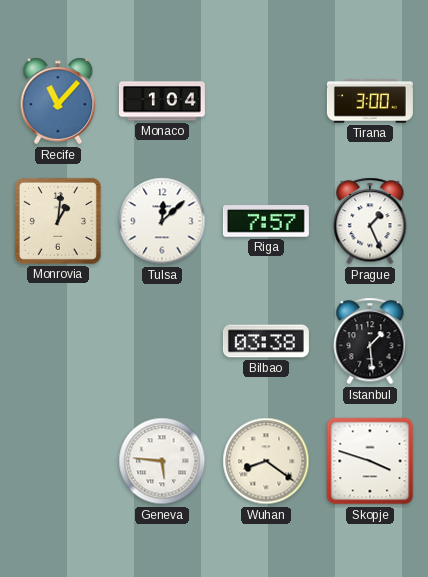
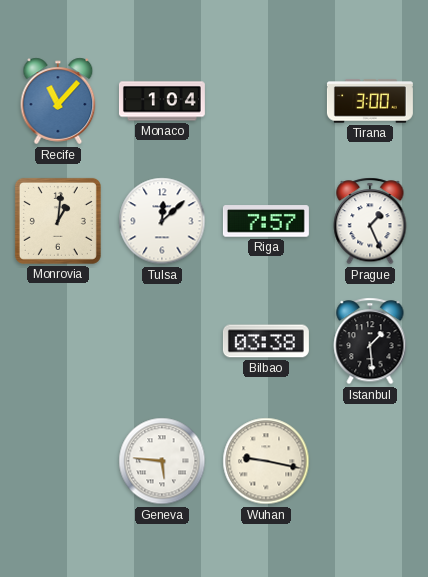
Wuhan: 8:21 -> 9:17 (266, 461)
Skopje: 3:48 -> none (370, 461)
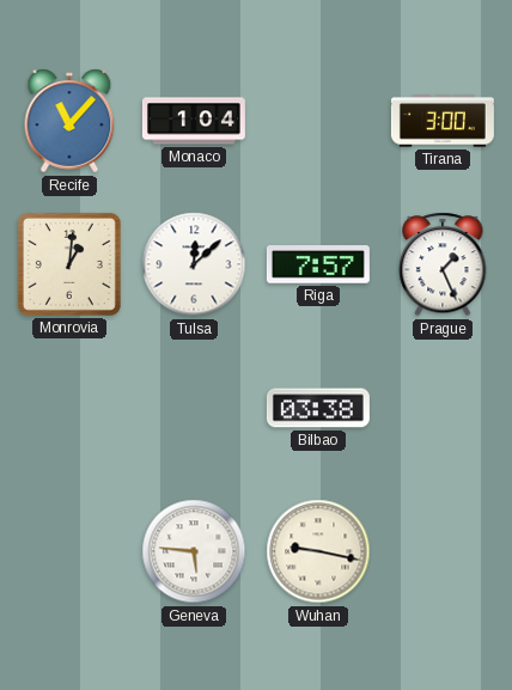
Istanbul: 1:29 -> none (370, 341)
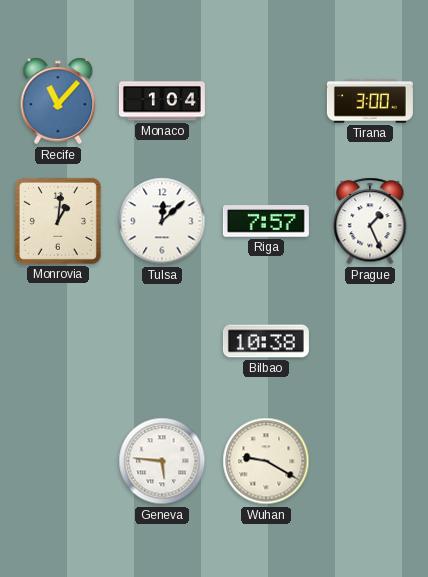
Bilbao: 03:38 -> 10:38 (266, 341)
Wuhan: 9:17 -> 9:20 (266, 461)
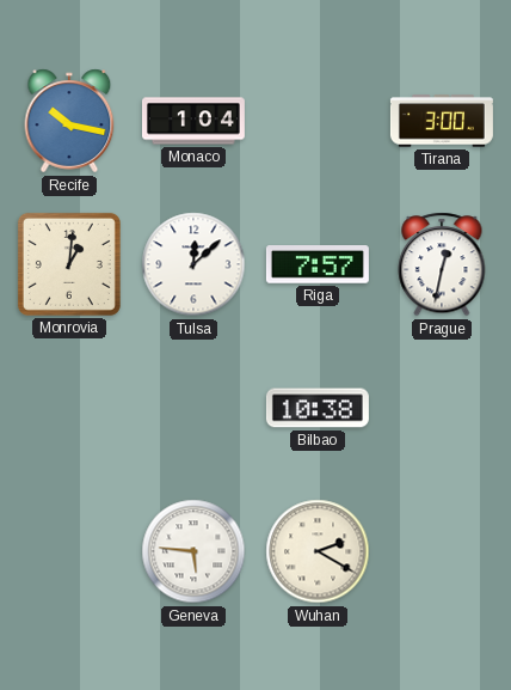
Recife: 11:07 -> 10:17 (69, 121)
Prague: 1:26 -> 12:32 (442, 264)
Wuhan: 9:20 -> 2:20 (318, 551)
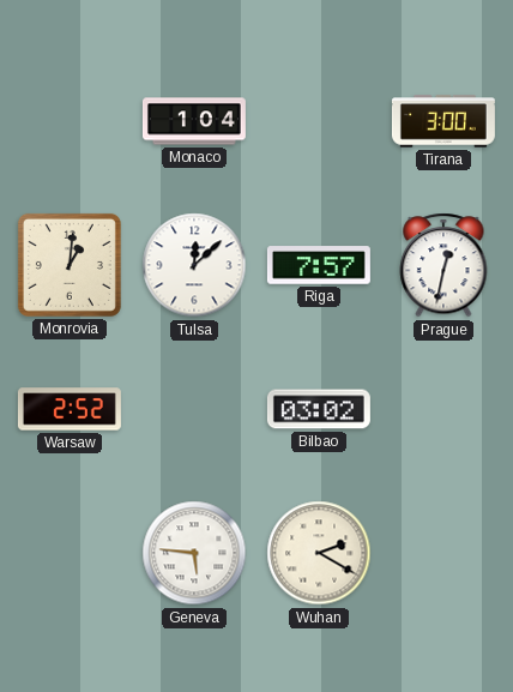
Recife: 10:17 -> none (69, 121)
Warsaw: none -> 2:52 (70, 409)
Bilbao: 10:38 -> 03:02 (319, 409)
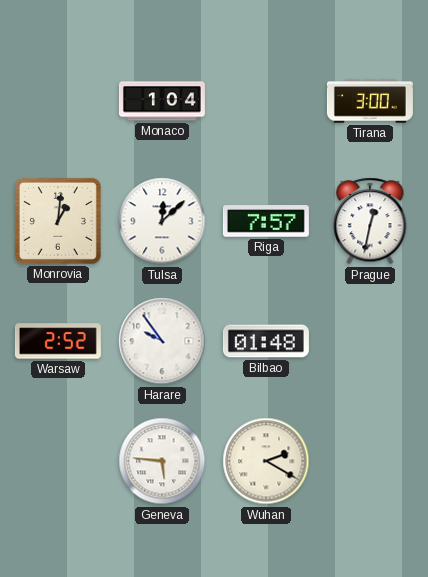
Harare: none -> 9:54 (162, 341)
Bilbao: 03:02 -> 01:48 (266, 341)
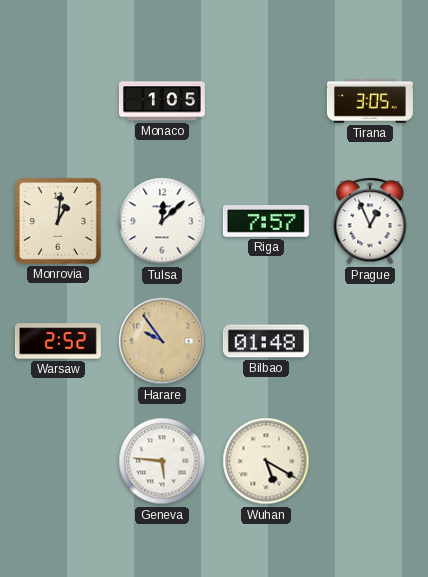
Monaco: 1:04 -> 1:05 (162, 101)
Tirana: 3:00 -> 3:05 (370, 101)
Prague: 12:32 -> 12:56 (370, 221)
Harare dial: white -> champagne (162, 341)
Wuhan: 2:20 -> 5:20 (266, 461)
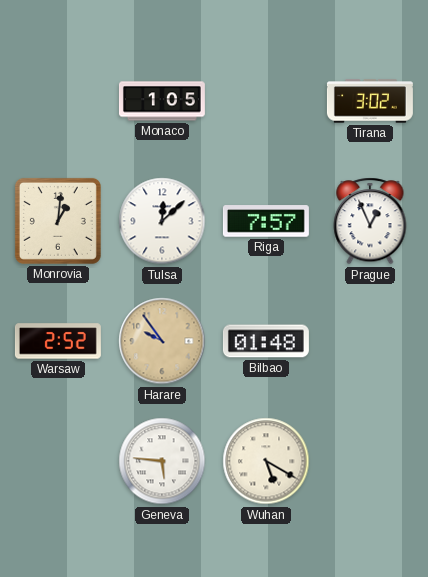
Tirana: 3:05 -> 3:02 (370, 101)
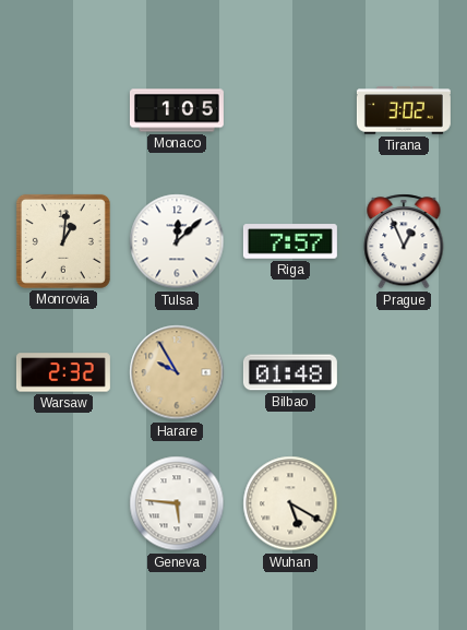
Warsaw: 2:52 -> 2:32 (63, 372)
Harare: 9:54 -> 9:55 (177, 372)
